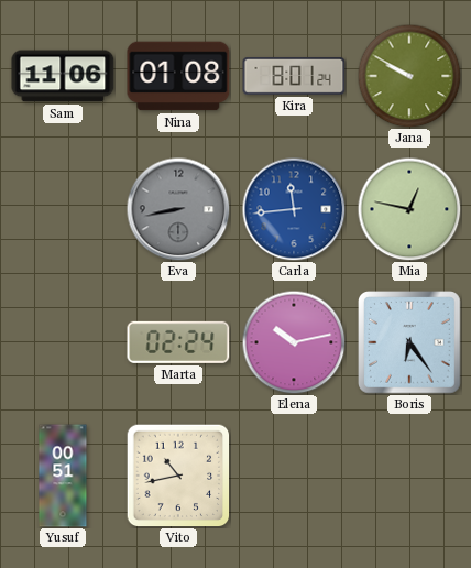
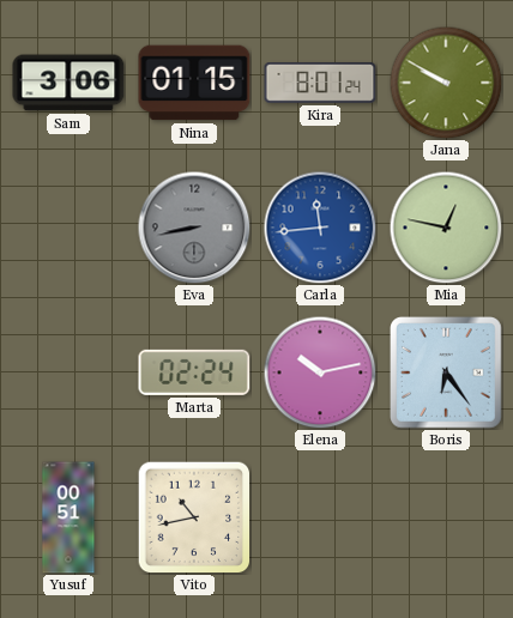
Sam: 11:06 -> 3:06 (68, 83)
Nina: 01:08 -> 01:15 (194, 83)
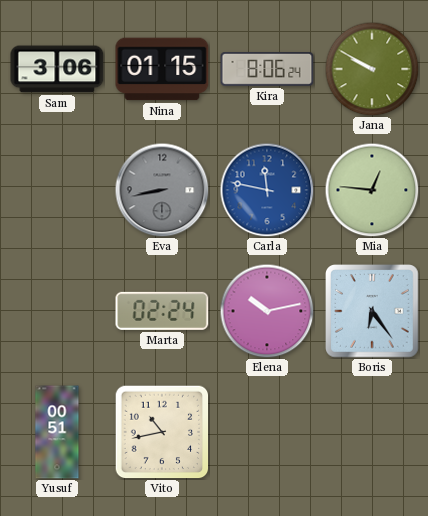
Kira: 8:01 -> 8:06 (267, 70)
Carla: 11:44 -> 11:47 (267, 190)
Mia: 12:47 -> 12:46 (372, 190)
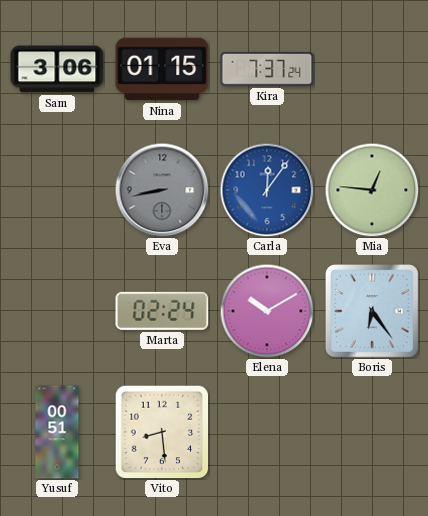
Kira: 8:06 -> 7:37 (267, 70)
Jana: 9:50 -> none (372, 69)
Carla: 11:47 -> 12:06 (267, 190)
Elena: 10:13 -> 10:10 (267, 311)
Vito: 10:43 -> 8:29 (162, 432)
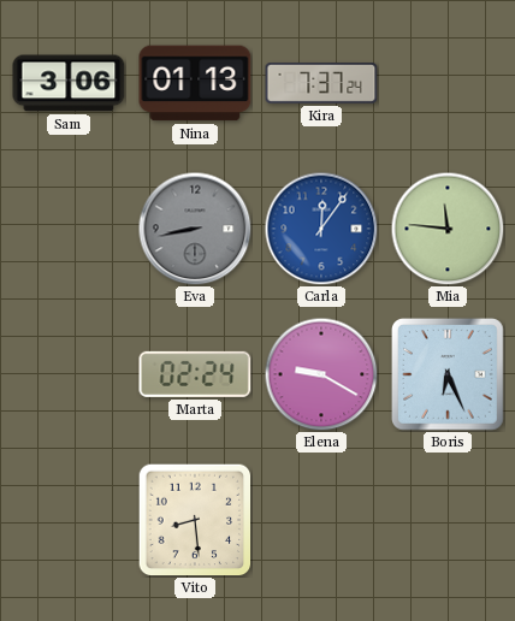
Nina: 01:15 -> 01:13 (195, 83)
Mia: 12:46 -> 11:46 (448, 229)
Elena: 10:10 -> 9:20 (321, 374)
Boris: 6:24 -> 6:26 (449, 375)
Yusuf: 00:51 -> none (57, 432)
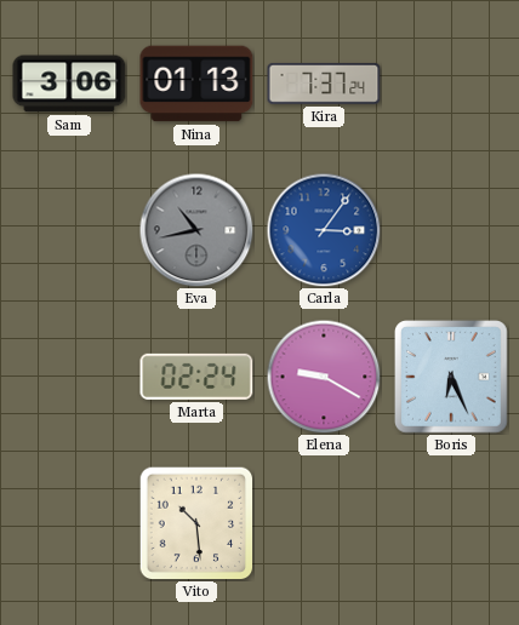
Eva: 8:43 -> 10:43 (196, 230)
Carla: 12:06 -> 3:06 (324, 230)
Mia: 11:46 -> none (448, 229)
Vito: 8:29 -> 10:29 (196, 523)
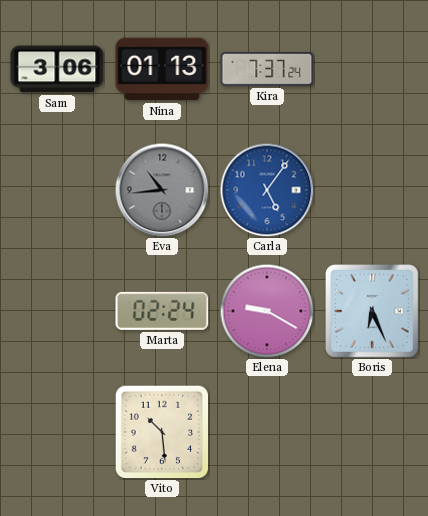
Eva: 10:43 -> 10:44 (162, 190)
Carla: 3:06 -> 5:06 (267, 190)
